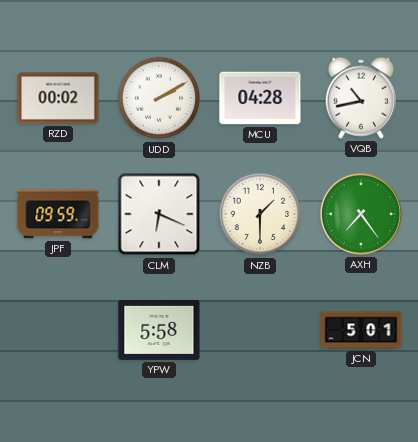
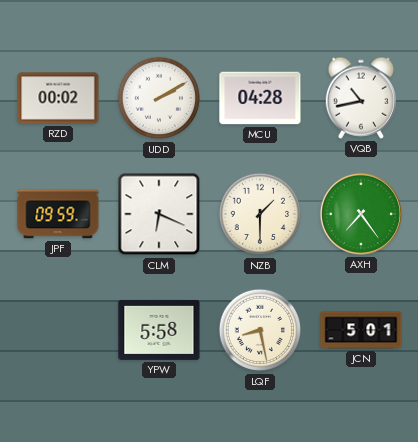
LQF: none -> 8:28 (260, 330)
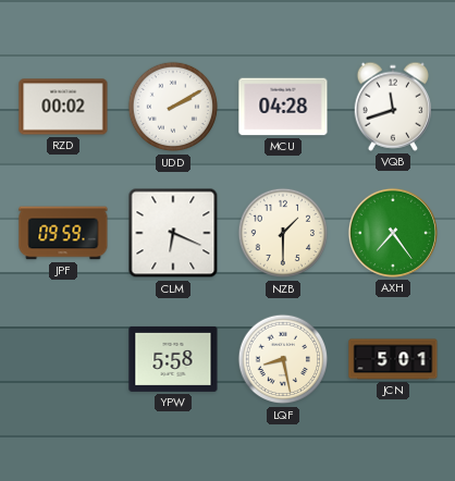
VQB: 10:43 -> 11:42 (392, 107)
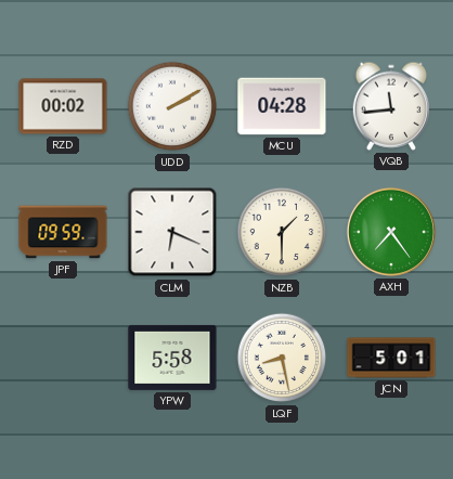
VQB: 11:42 -> 11:44 (390, 106)
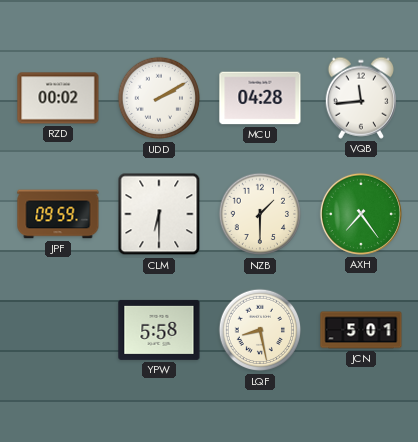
CLM: 6:19 -> 6:30 (159, 214)
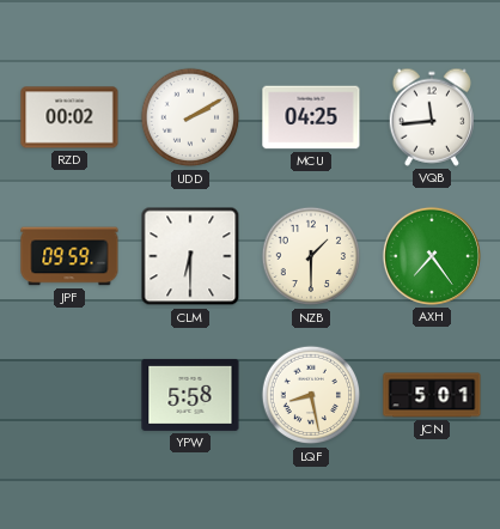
MCU: 04:28 -> 04:25 (311, 117)
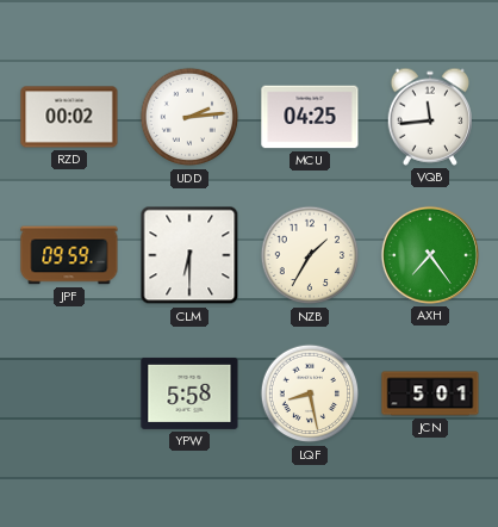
UDD: 2:10 -> 2:14 (189, 117)
NZB: 1:30 -> 1:35 (310, 255)
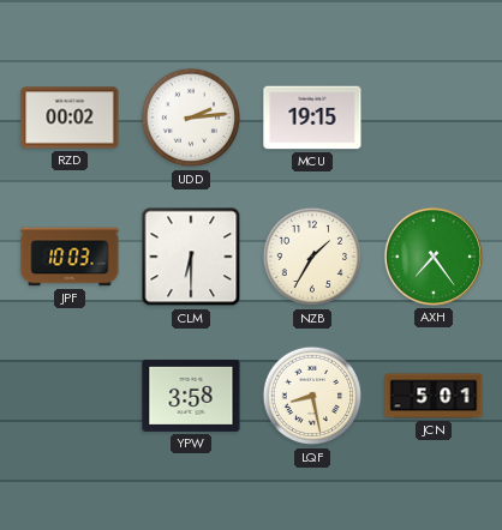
MCU: 04:25 -> 19:15 (312, 118)
VQB: 11:44 -> none (429, 117)
JPF: 09:59 -> 10:03 (70, 257)
YPW: 5:58 -> 3:58 (191, 396)
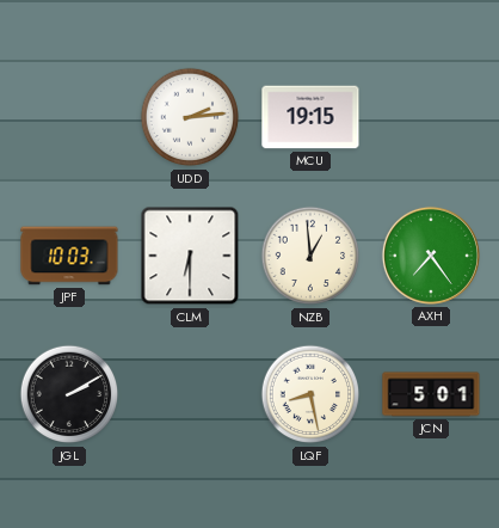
RZD: 00:02 -> none (70, 118)
NZB: 1:35 -> 12:59 (310, 256)
JGL: none -> 2:10 (69, 394)
YPW: 3:58 -> none (191, 396)
